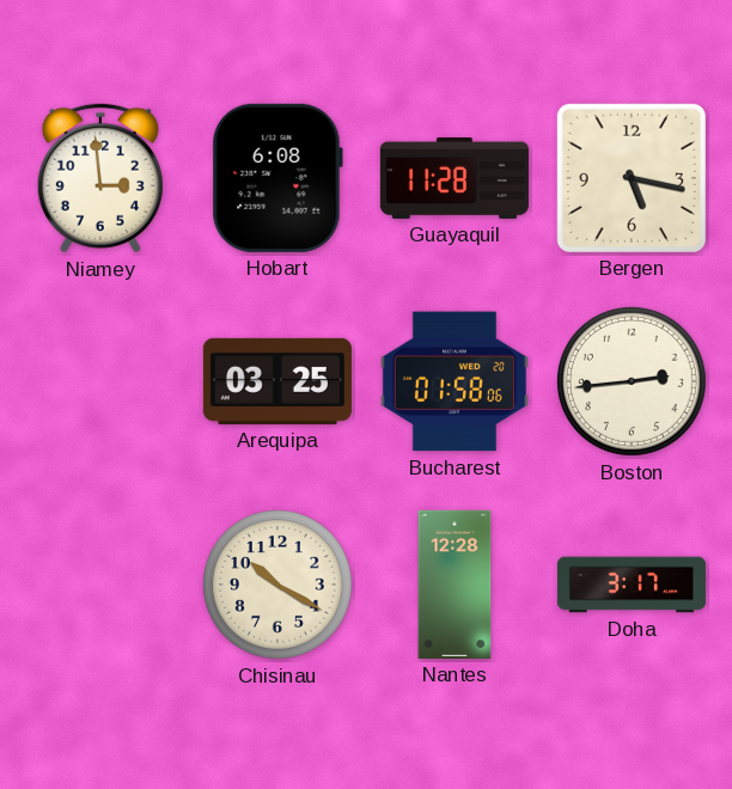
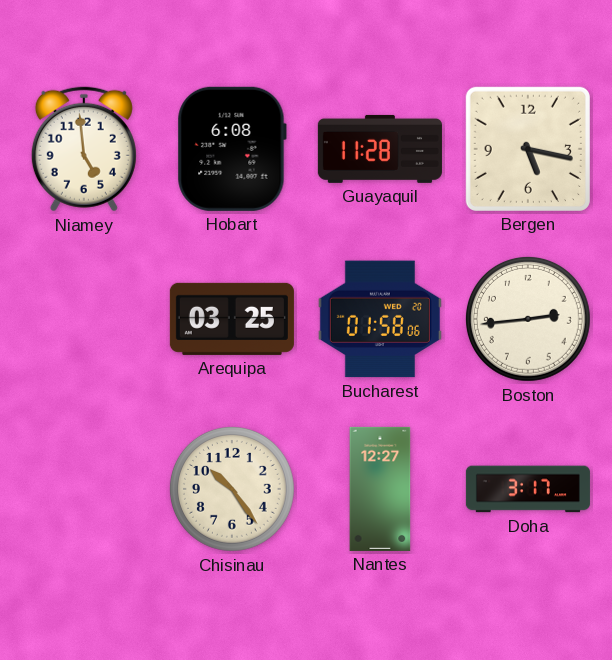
Niamey: 2:59 -> 4:59 (84, 149)
Chisinau: 10:20 -> 10:24 (232, 489)
Nantes: 12:28 -> 12:27 (380, 489)
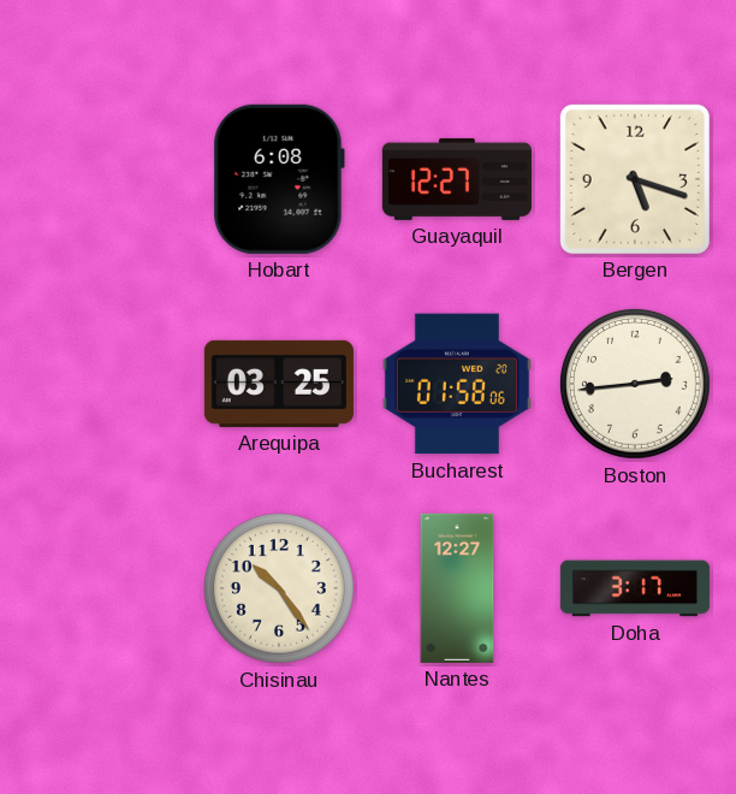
Niamey: 4:59 -> none (84, 149)
Guayaquil: 11:28 -> 12:27 (457, 179)
Bergen: 5:17 -> 5:18 (635, 179)
